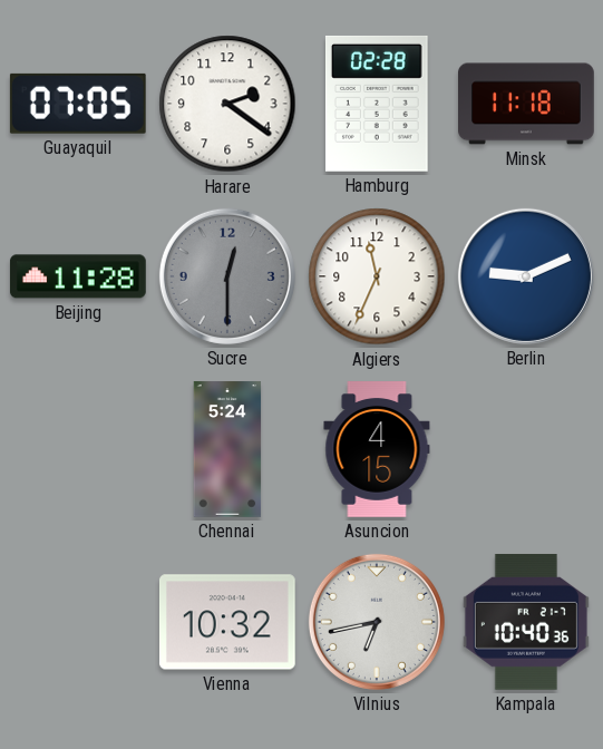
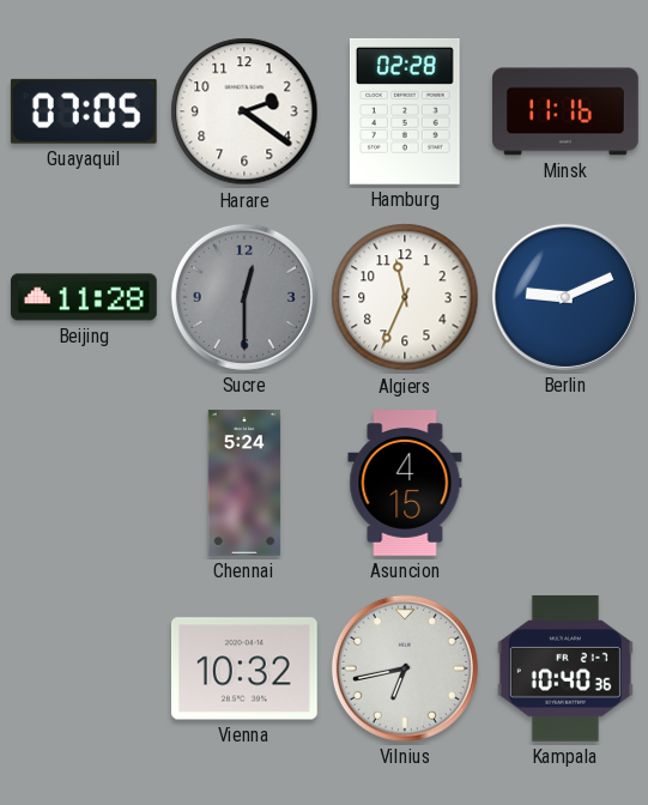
Minsk: 11:18 -> 11:16 (567, 111)
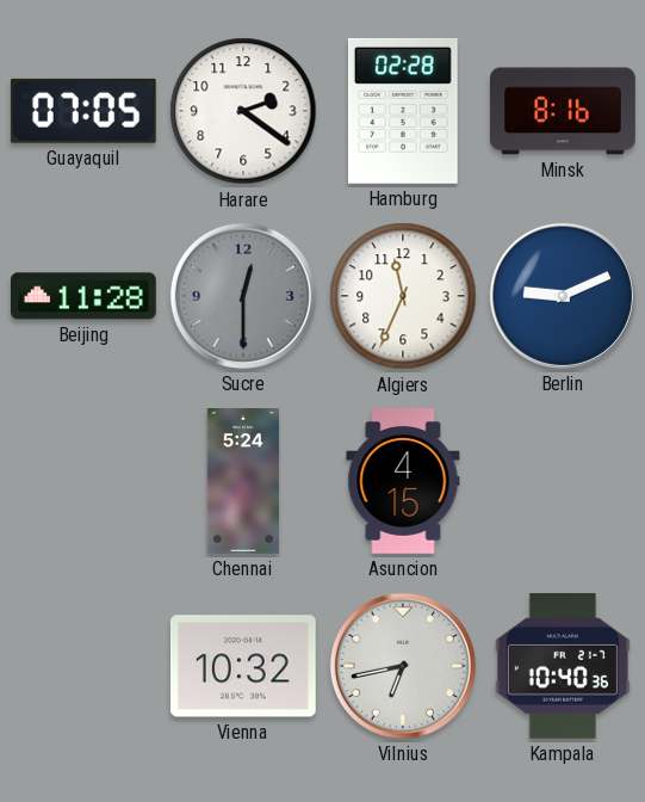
Minsk: 11:16 -> 8:16 (564, 111)
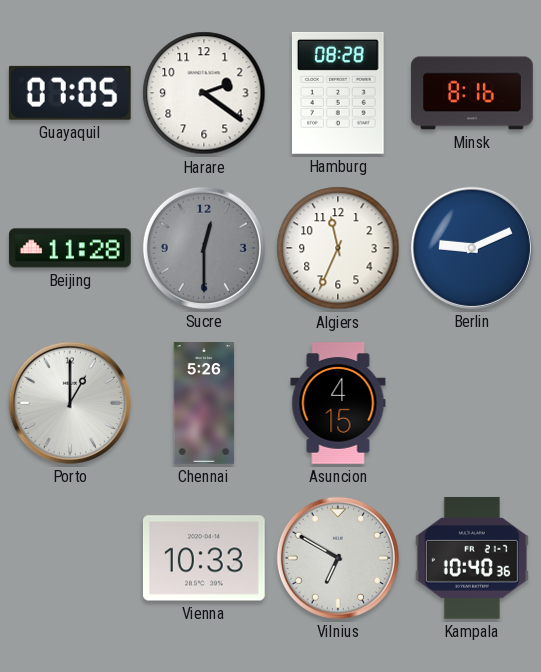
Hamburg: 02:28 -> 08:28 (338, 93)
Porto: none -> 1:00 (70, 403)
Chennai: 5:24 -> 5:26 (204, 403)
Vienna: 10:32 -> 10:33 (204, 558)
Vilnius: 6:43 -> 6:50 (338, 558)
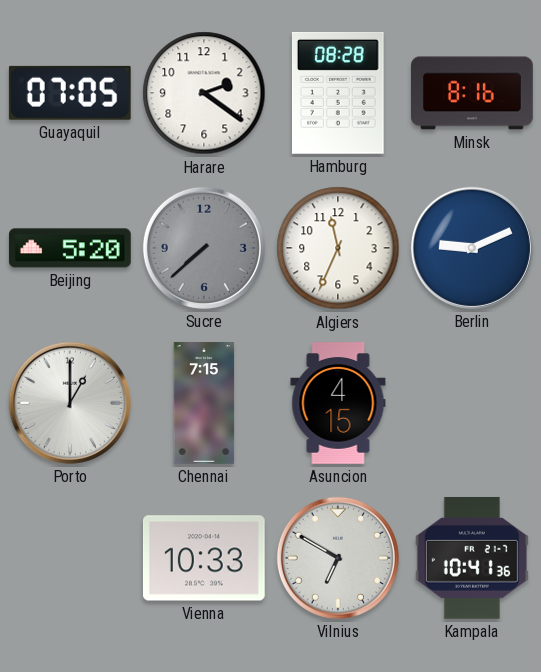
Beijing: 11:28 -> 5:20 (70, 248)
Sucre: 12:30 -> 7:38 (204, 248)
Chennai: 5:26 -> 7:15 (204, 403)
Kampala: 10:40 -> 10:41 (472, 558)
